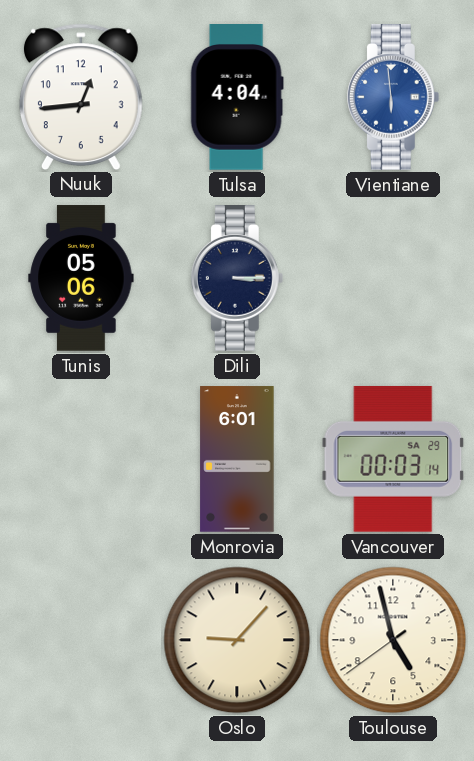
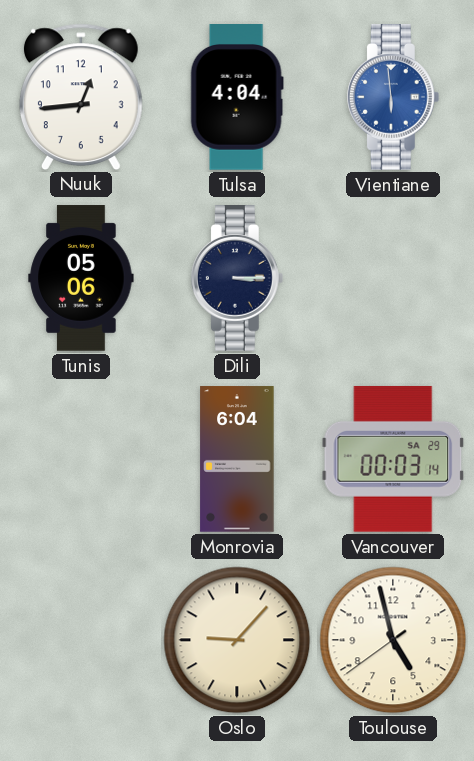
Monrovia: 6:01 -> 6:04 (237, 459)
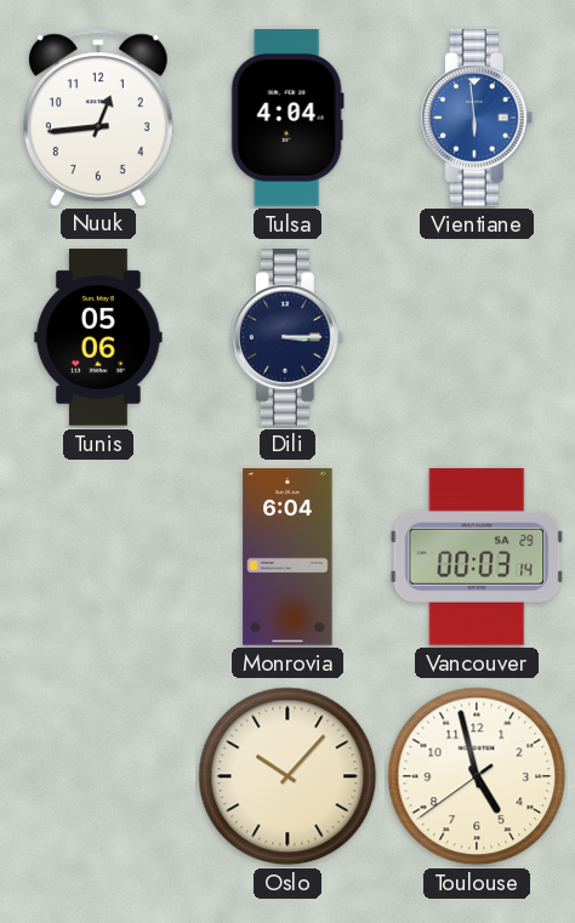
Oslo: 9:07 -> 10:07 (287, 776)
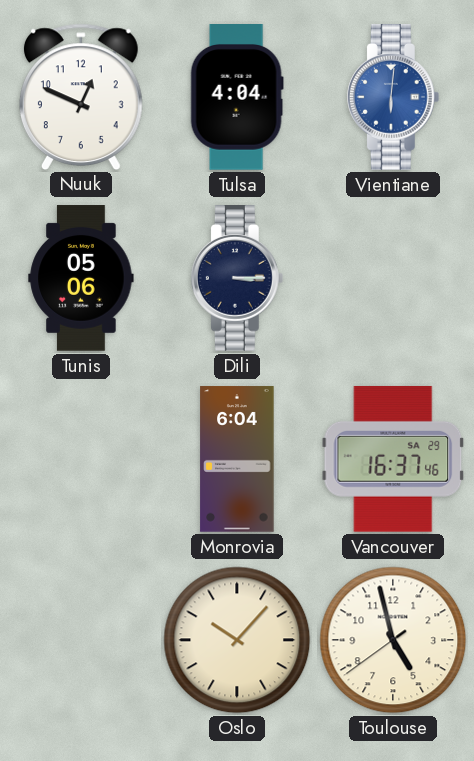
Nuuk: 12:44 -> 12:49 (81, 96)
Vientiane: 5:59 -> 6:01 (393, 98)
Vancouver: 00:03 -> 16:37 (393, 459)
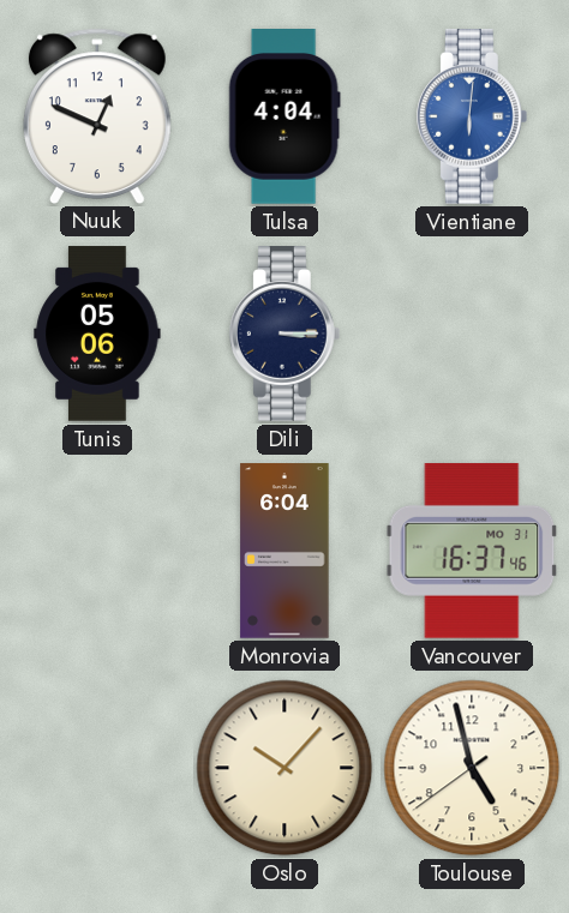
Vancouver date: SA 29 -> MO 31 (472, 551)
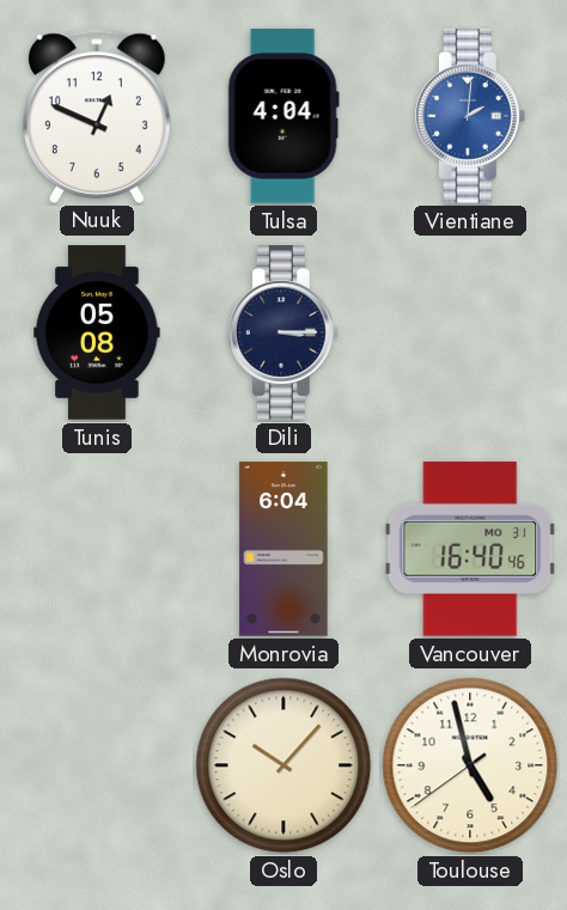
Vientiane: 6:01 -> 2:01 (470, 117)
Tunis: 05:06 -> 05:08 (97, 332)
Vancouver: 16:37 -> 16:40 (470, 549)
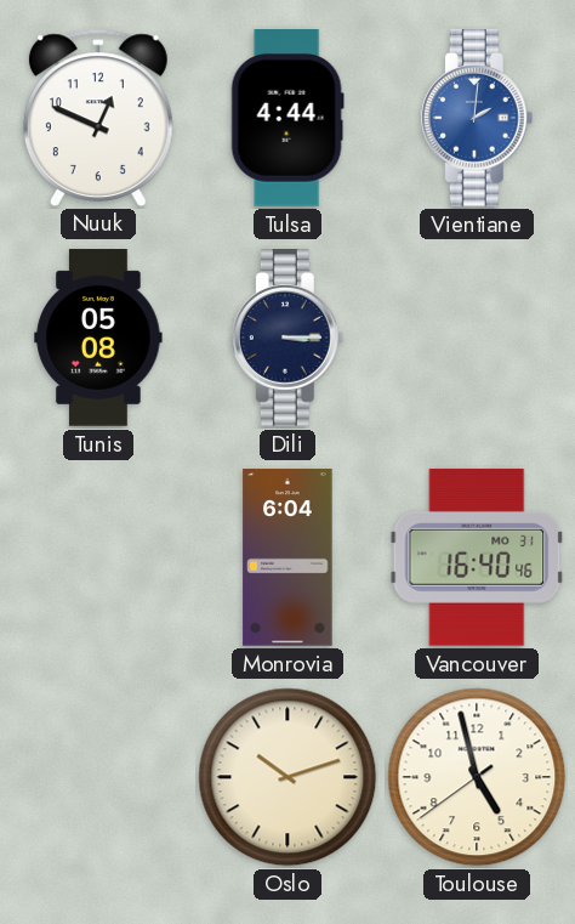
Tulsa: 4:04 -> 4:44 (287, 119)
Oslo: 10:07 -> 10:12 (287, 777)
